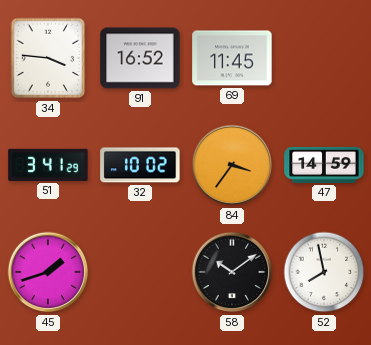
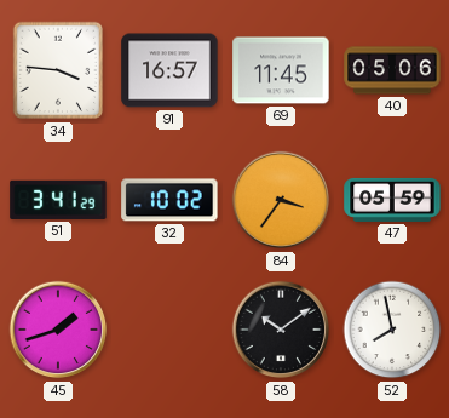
91: 16:52 -> 16:57 (169, 70)
40: none -> 05:06 (392, 70)
47: 14:59 -> 05:59 (392, 200)
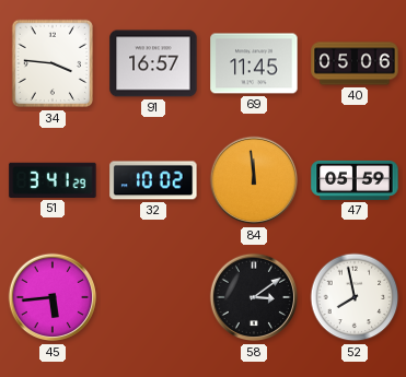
84: 3:36 -> 11:59 (254, 180)
45: 1:42 -> 5:44 (53, 297)
58: 10:09 -> 3:09 (254, 297)
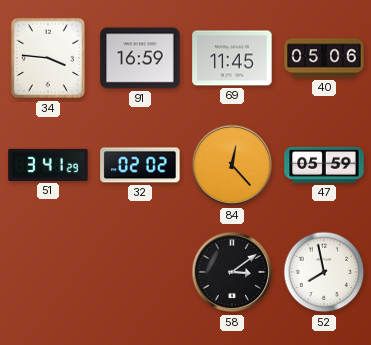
91: 16:57 -> 16:59 (140, 58)
32: 10:02 -> 02:02 (140, 165)
84: 11:59 -> 12:23 (232, 165)
45: 5:44 -> none (53, 297)
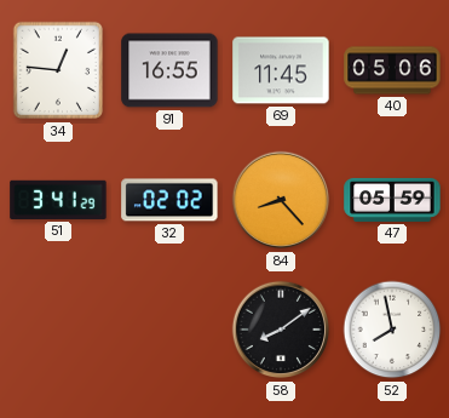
34: 3:46 -> 12:46 (58, 70)
91: 16:59 -> 16:55 (169, 70)
84: 12:23 -> 8:23 (281, 200)
58: 3:09 -> 8:09 (281, 330)
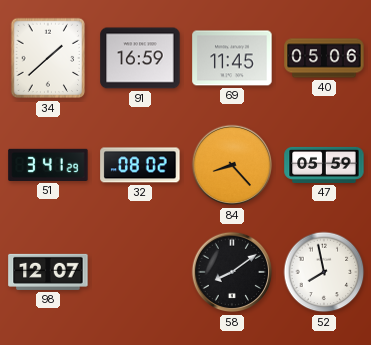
34: 12:46 -> 1:38 (48, 58)
91: 16:55 -> 16:59 (140, 58)
32: 02:02 -> 08:02 (140, 165)
98: none -> 12:07 (48, 272)
